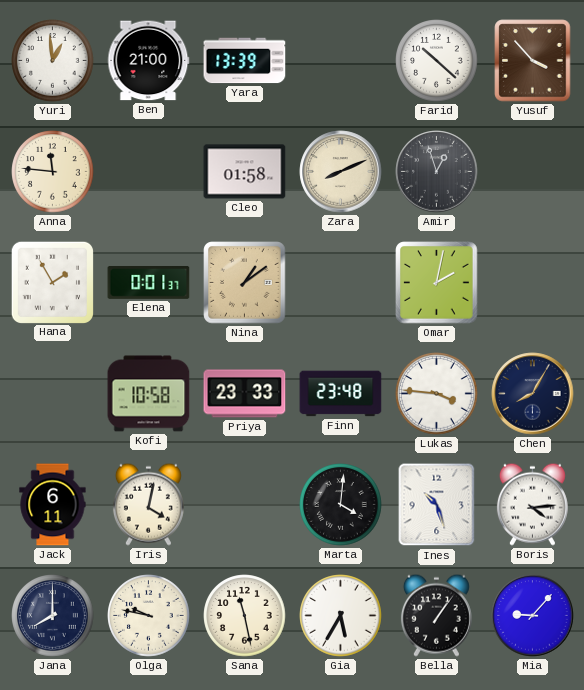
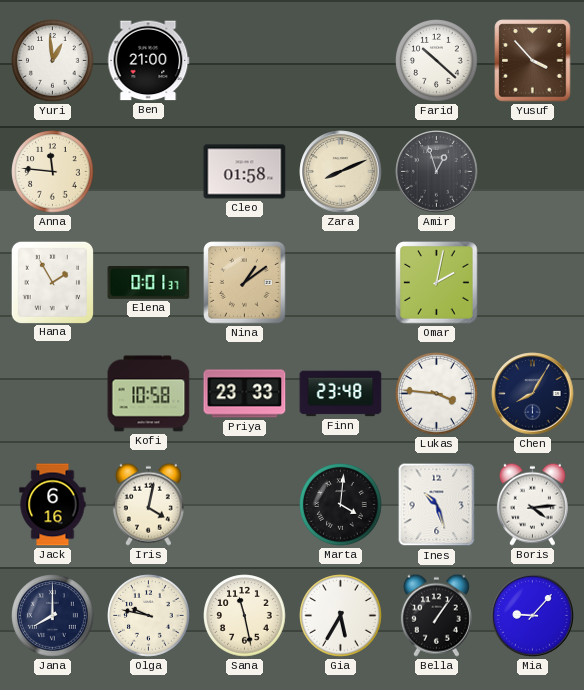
Yara: 13:39 -> none (245, 61)
Jack: 6:11 -> 6:16 (53, 505)
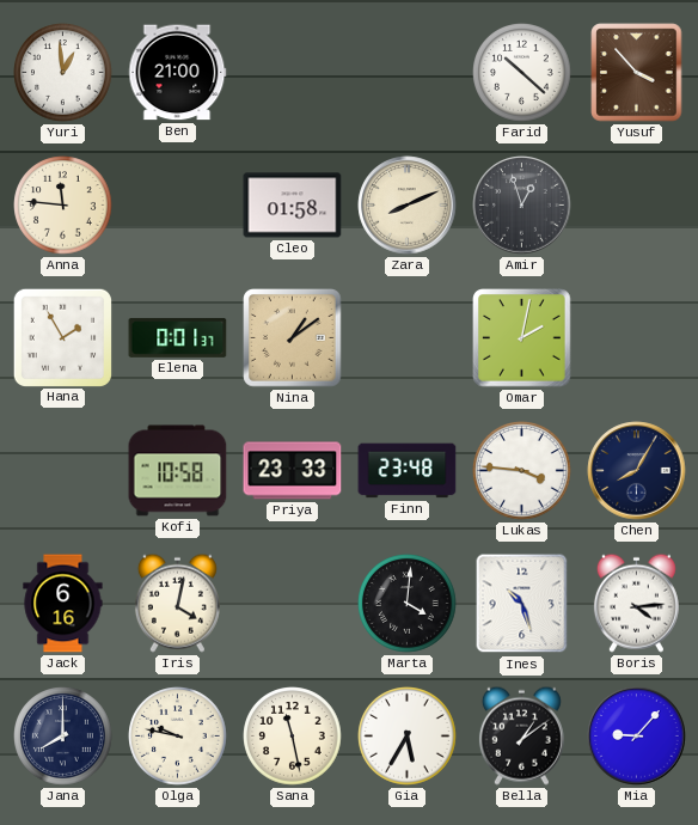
Bella: 1:06 -> 1:09 (521, 735)
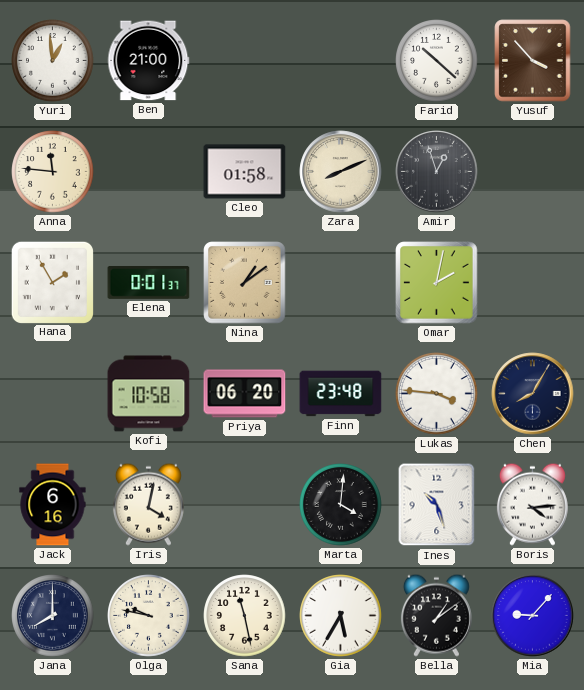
Priya: 23:33 -> 06:20 (245, 394)
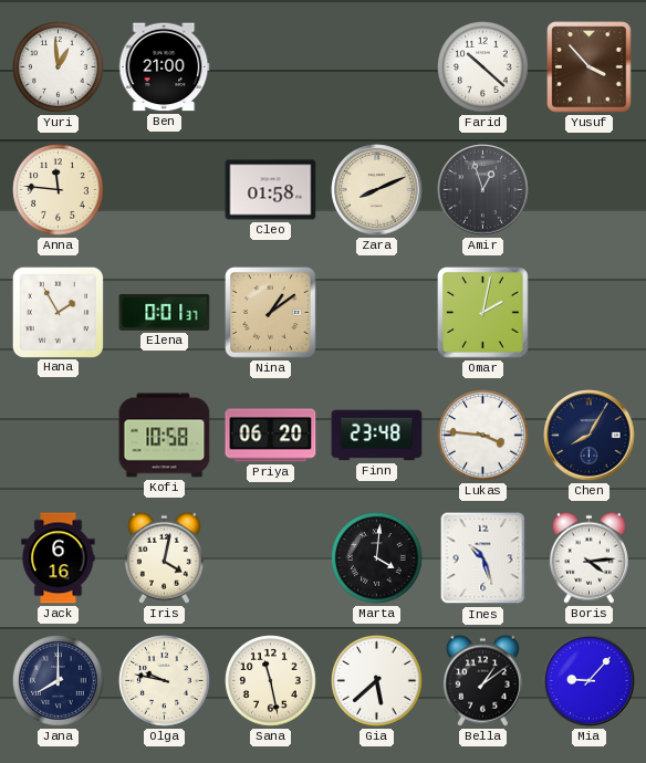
Gia: 5:35 -> 5:38 (377, 681)
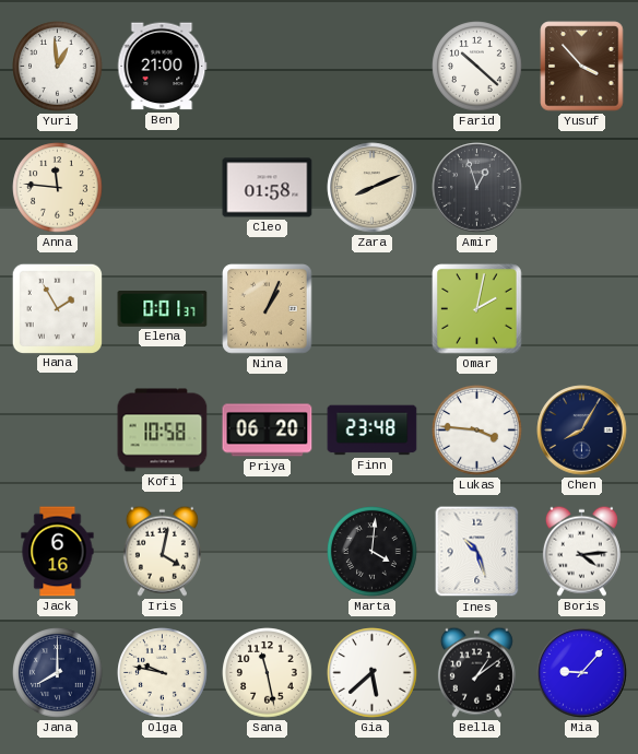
Nina: 1:09 -> 1:04 (268, 309)
